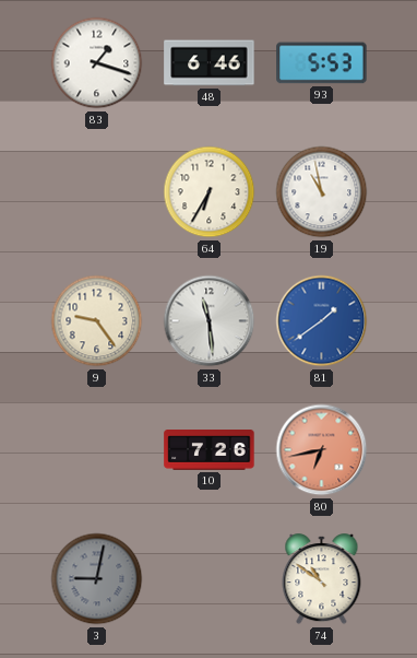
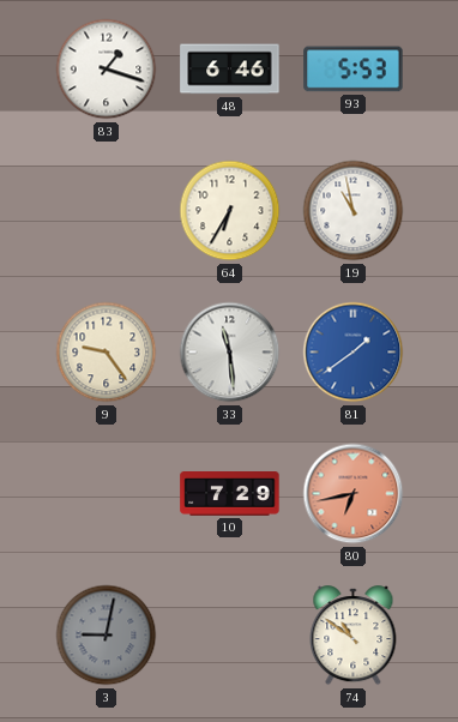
10: 7:26 -> 7:29 (230, 494)
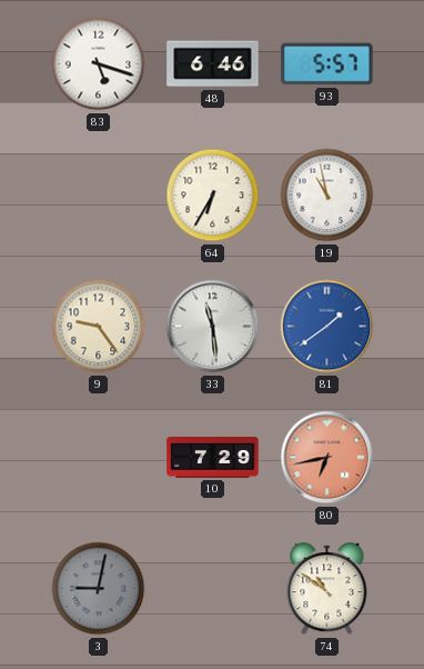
83: 1:18 -> 5:18 (99, 64)
93: 5:53 -> 5:57 (327, 64)
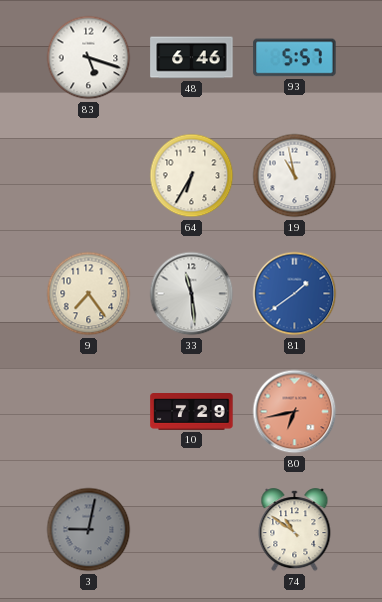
9: 9:24 -> 7:24 (89, 294)
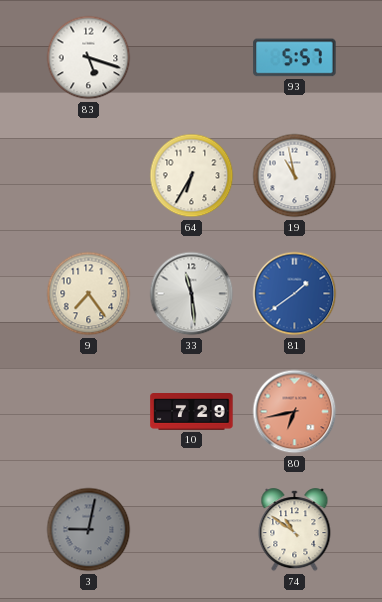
48: 6:46 -> none (192, 58)
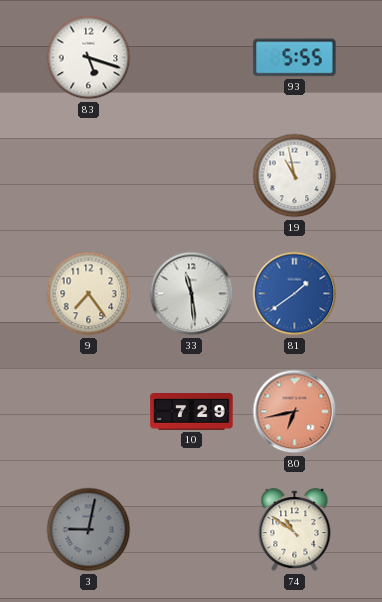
93: 5:57 -> 5:55 (295, 58)
64: 6:35 -> none (192, 176)
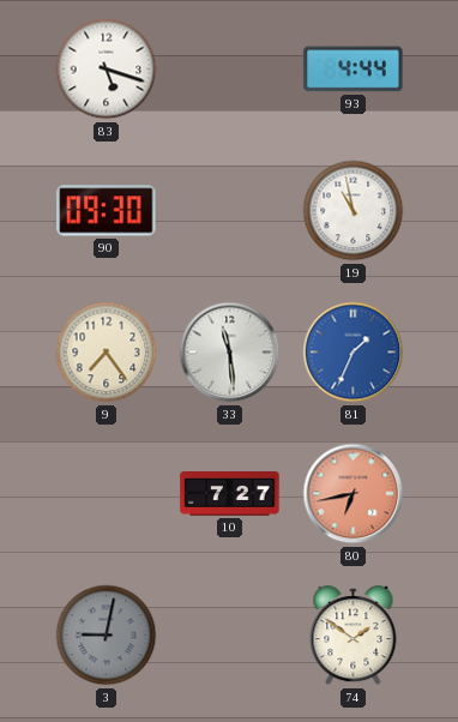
93: 5:55 -> 4:44 (354, 70)
90: none -> 09:30 (107, 211)
81: 1:39 -> 1:34 (354, 353)
10: 7:29 -> 7:27 (230, 494)
74: 10:51 -> 1:51 (354, 636)
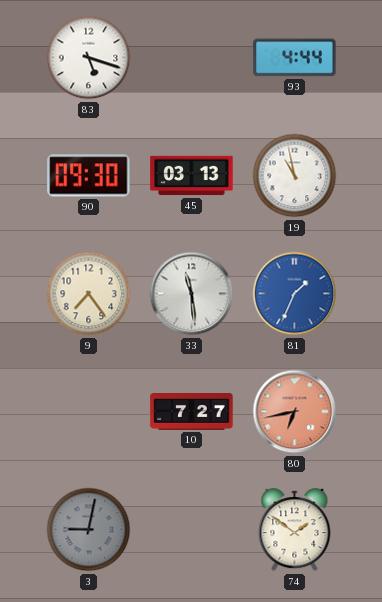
45: none -> 03:13 (192, 176)
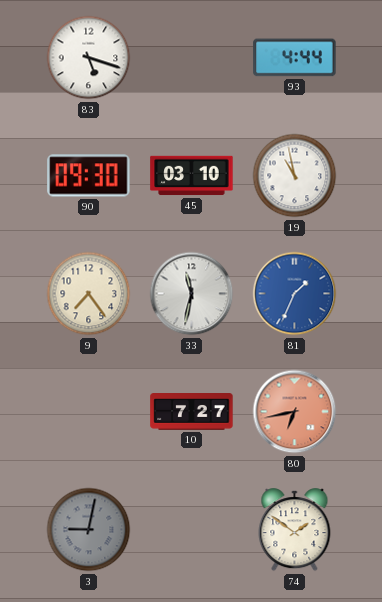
45: 03:13 -> 03:10 (192, 176)
33: 11:29 -> 11:32 (192, 294)
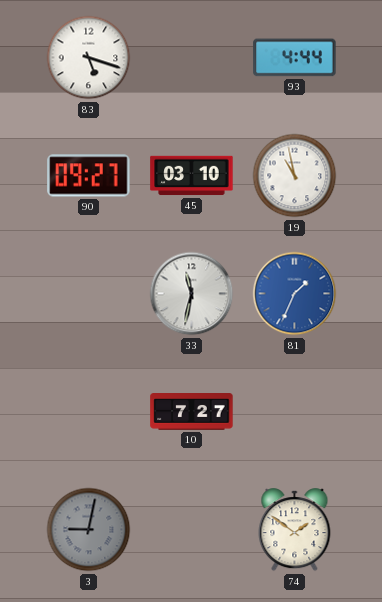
90: 09:30 -> 09:27 (89, 176)
9: 7:24 -> none (89, 294)
80: 6:43 -> none (295, 412)
